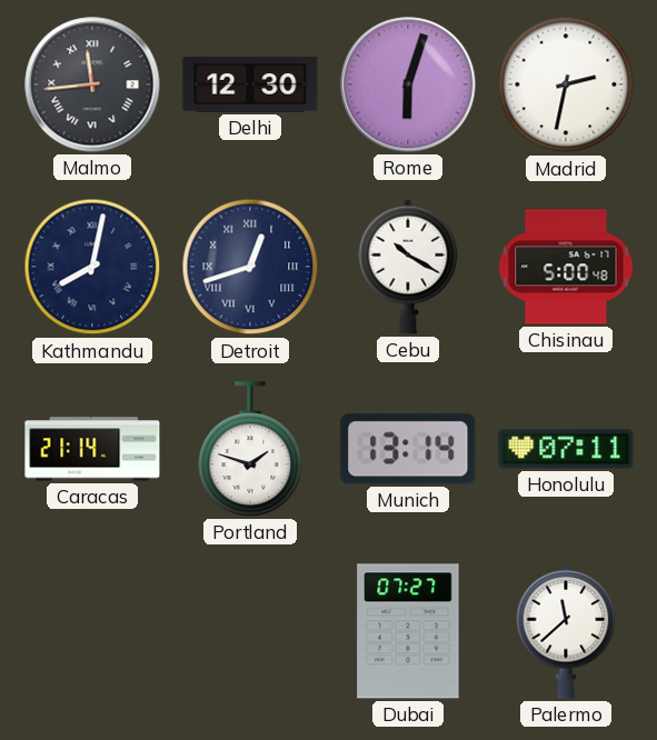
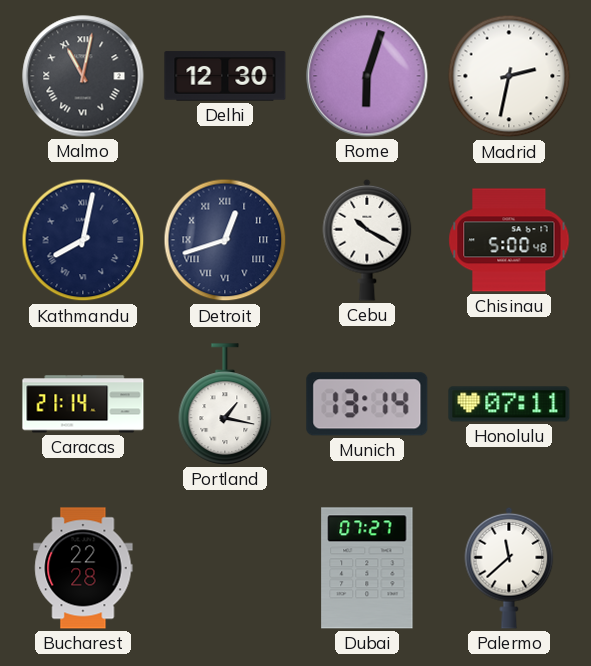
Malmo: 11:44 -> 11:02 (83, 76)
Portland: 1:48 -> 1:17 (225, 404)
Bucharest: none -> 22:28 (83, 568)
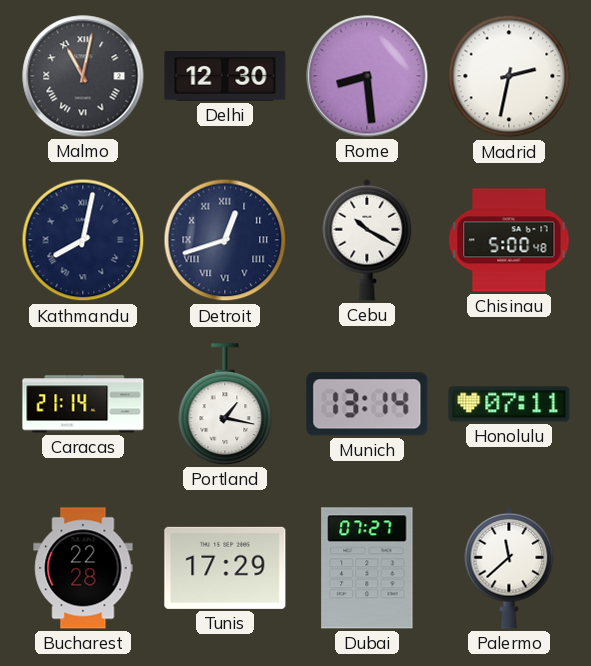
Rome: 6:03 -> 8:29 (367, 76)
Tunis: none -> 17:29 (225, 568)
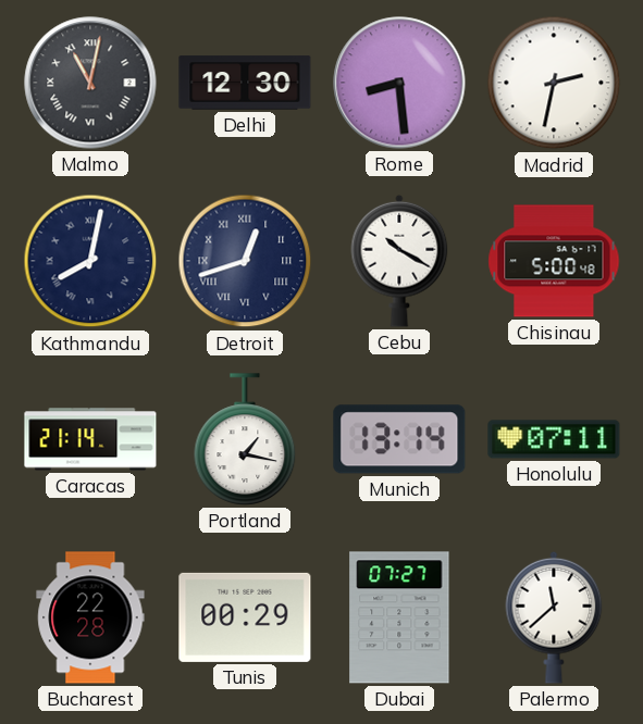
Tunis: 17:29 -> 00:29 (245, 617)
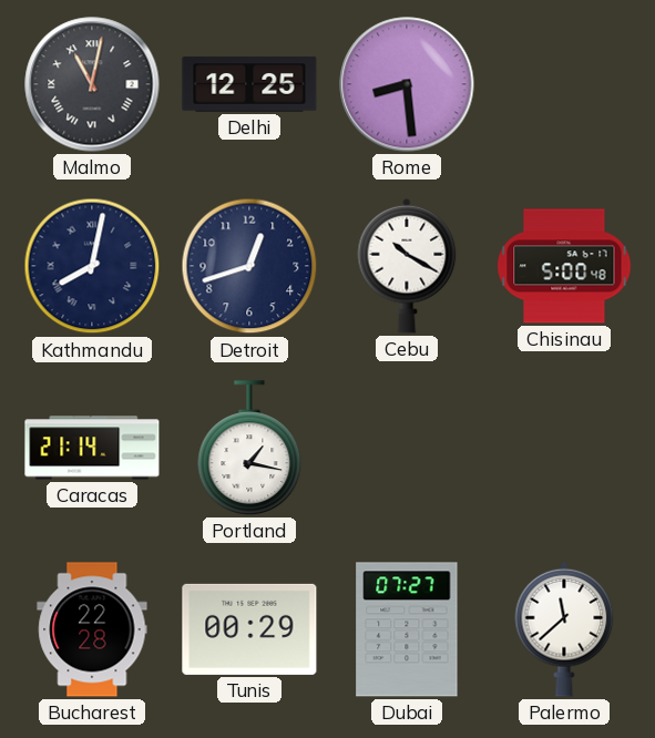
Delhi: 12:30 -> 12:25 (249, 84)
Madrid: 2:32 -> none (554, 83)
Detroit numerals: Roman -> Arabic (249, 266)
Munich: 13:14 -> none (399, 439)
Honolulu: 07:11 -> none (554, 439)
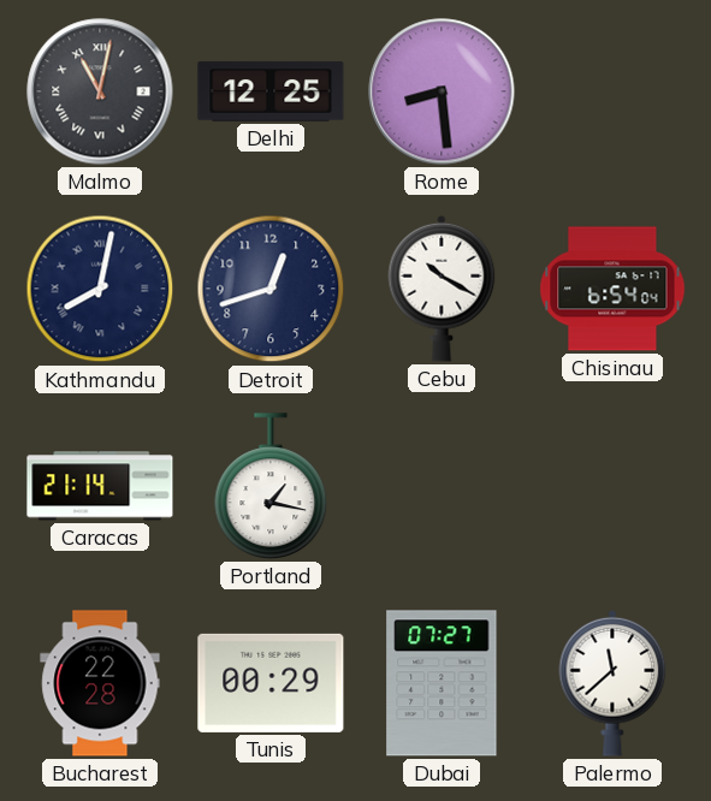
Chisinau: 5:00 -> 6:54 (612, 289)
